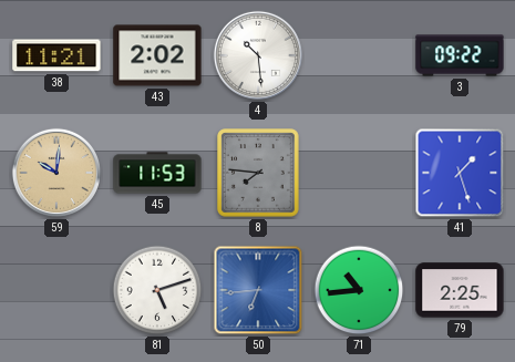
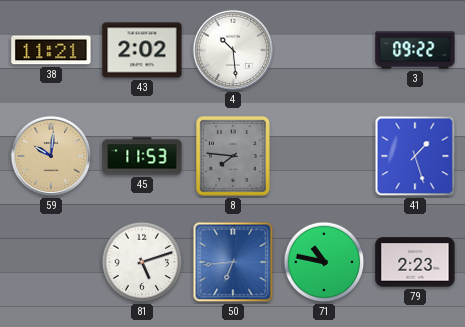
71: 10:44 -> 10:47 (324, 262)
79: 2:25 -> 2:23 (415, 262)
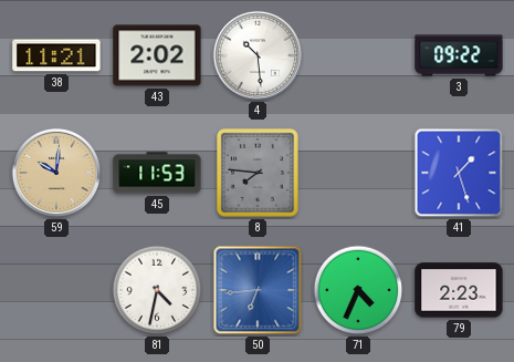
81: 5:12 -> 4:32 (157, 290)
71: 10:47 -> 4:34 (358, 290)
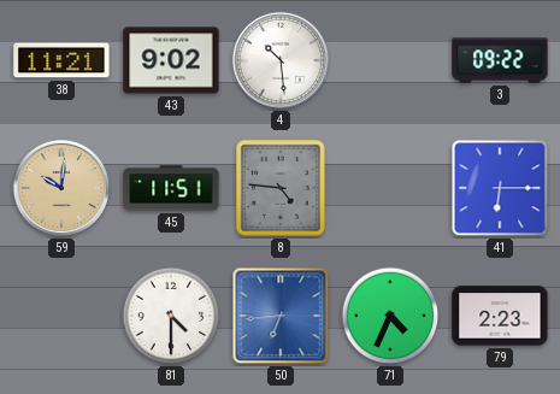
43: 2:02 -> 9:02 (171, 60)
45: 11:53 -> 11:51 (171, 188)
8: 7:46 -> 4:46 (282, 188)
41: 1:27 -> 6:15 (500, 188)
81: 4:32 -> 4:30 (171, 316)
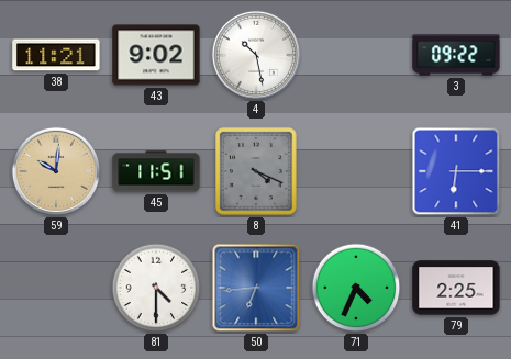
4: 10:29 -> 10:28 (256, 55)
8: 4:46 -> 4:19 (257, 171)
79: 2:23 -> 2:25 (456, 288)
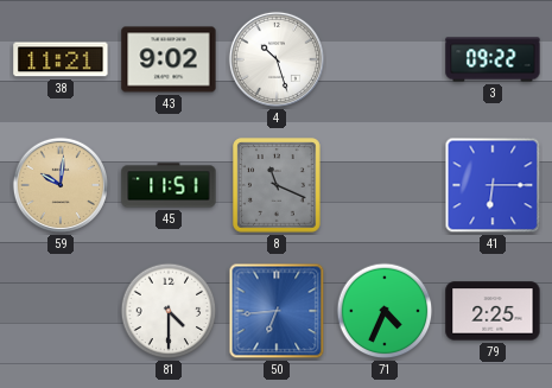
4: 10:28 -> 10:27 (277, 59)
8: 4:19 -> 11:19 (278, 185)
